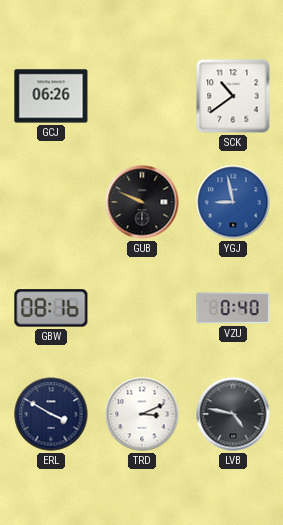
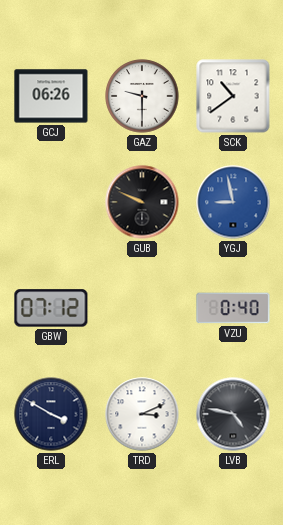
GAZ: none -> 9:30 (142, 96)
GBW: 08:16 -> 07:12 (51, 308)
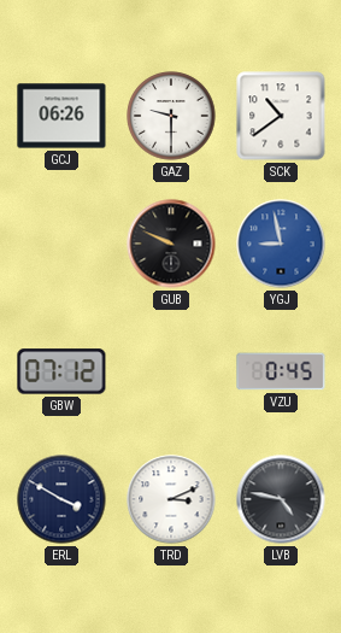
VZU: 0:40 -> 0:45 (281, 371)
